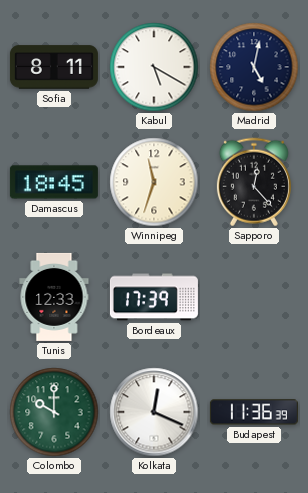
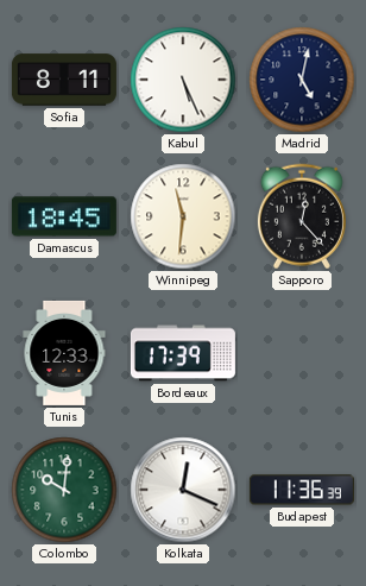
Kabul: 5:20 -> 5:26 (183, 80)
Winnipeg: 11:33 -> 11:31 (183, 216)
Colombo: 10:00 -> 10:01 (64, 490)
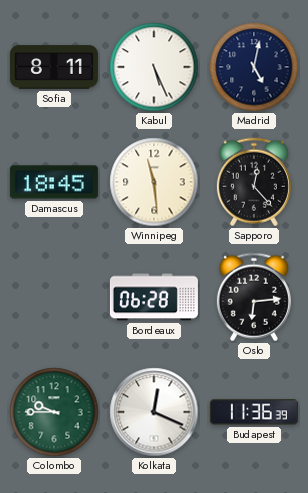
Winnipeg: 11:31 -> 11:29 (154, 182)
Tunis: 12:33 -> none (64, 353)
Bordeaux: 17:39 -> 06:28 (154, 297)
Oslo: none -> 6:14 (254, 297)
Colombo: 10:01 -> 9:45 (54, 412)
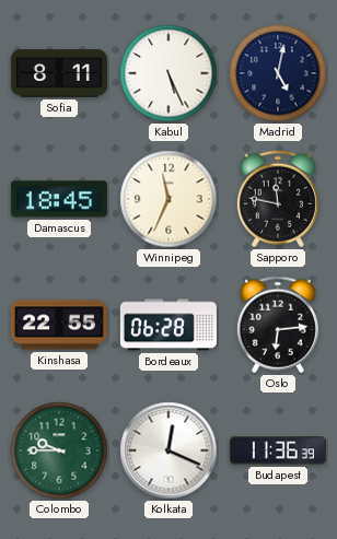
Winnipeg: 11:29 -> 11:34 (168, 199)
Sapporo: 12:23 -> 11:47 (278, 199)
Kinshasa: none -> 22:55 (59, 325)
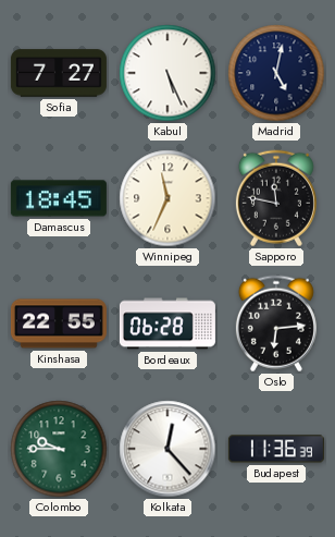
Sofia: 8:11 -> 7:27 (59, 73)
Kolkata: 12:19 -> 12:23 (167, 449)
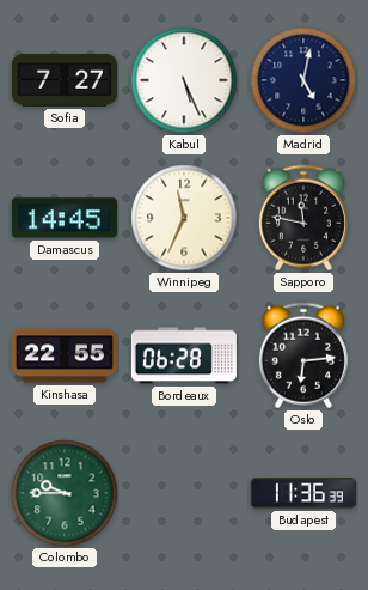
Damascus: 18:45 -> 14:45 (65, 218)
Kolkata: 12:23 -> none (167, 449)
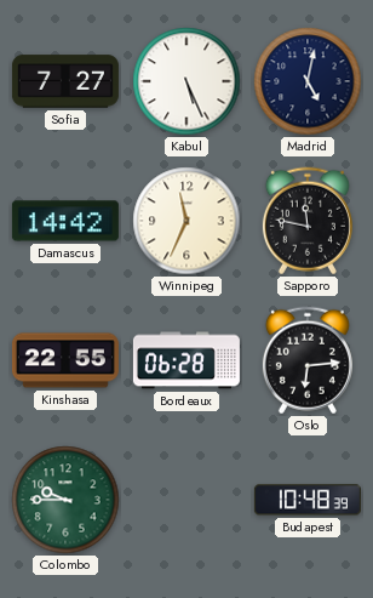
Damascus: 14:45 -> 14:42 (65, 221)
Budapest: 11:36 -> 10:48 (308, 500)
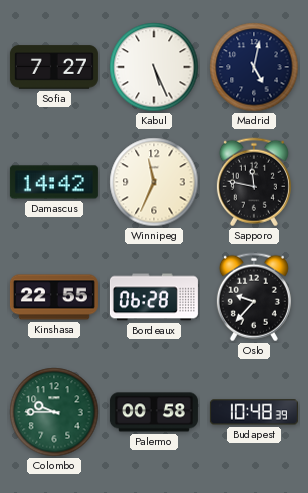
Oslo: 6:14 -> 9:37 (254, 297)
Palermo: none -> 00:58 (154, 412)
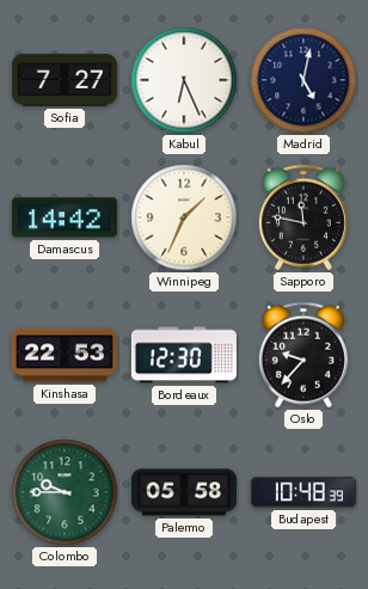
Kabul: 5:26 -> 6:26 (184, 80)
Winnipeg: 11:34 -> 1:34 (184, 217)
Kinshasa: 22:55 -> 22:53 (65, 355)
Bordeaux: 06:28 -> 12:30 (184, 355)
Palermo: 00:58 -> 05:58 (184, 492)
